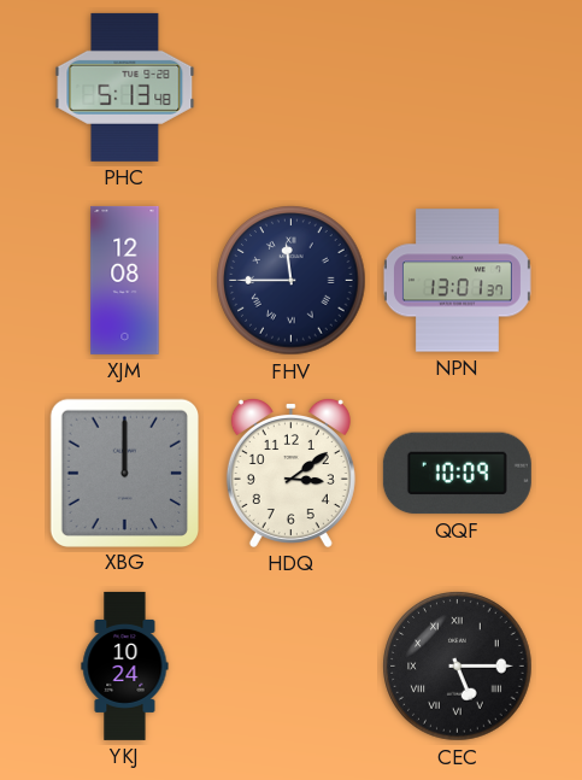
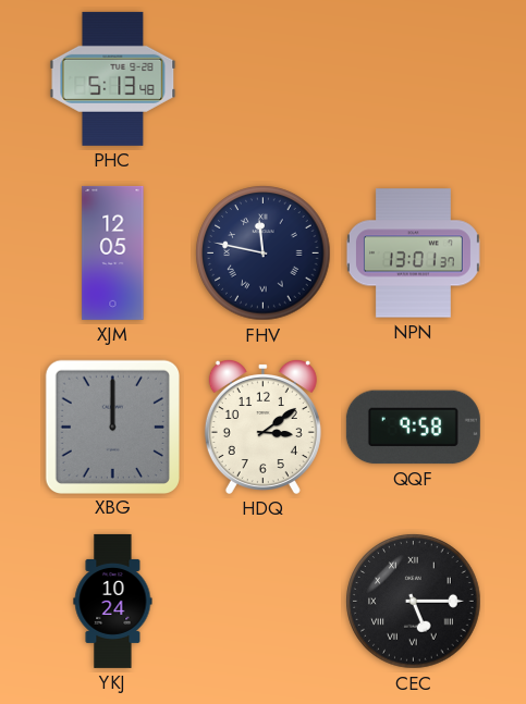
XJM: 12:08 -> 12:05 (113, 252)
FHV: 11:45 -> 11:47 (264, 254)
QQF: 10:09 -> 9:58 (413, 428)
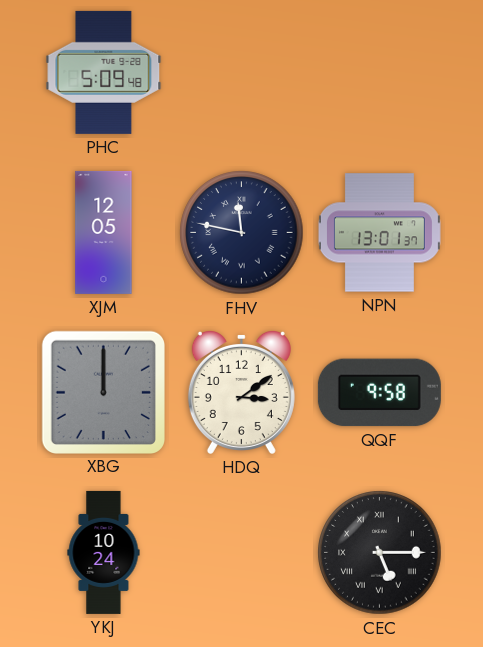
PHC: 5:13 -> 5:09 (104, 72)
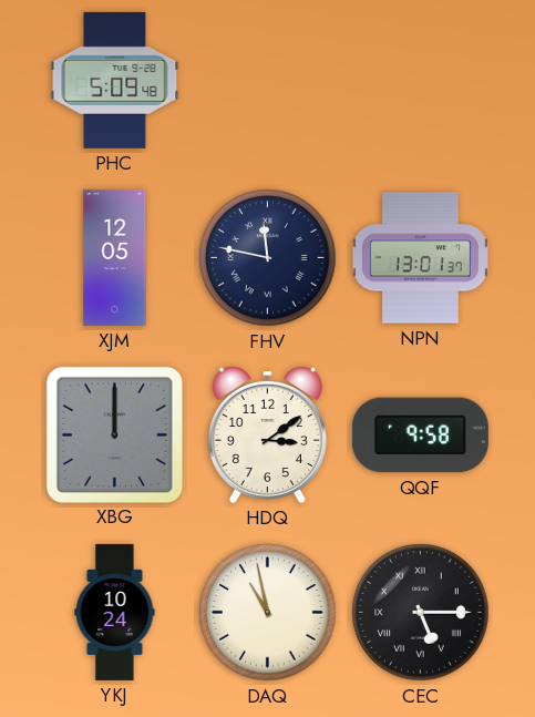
DAQ: none -> 10:58 (268, 613)
